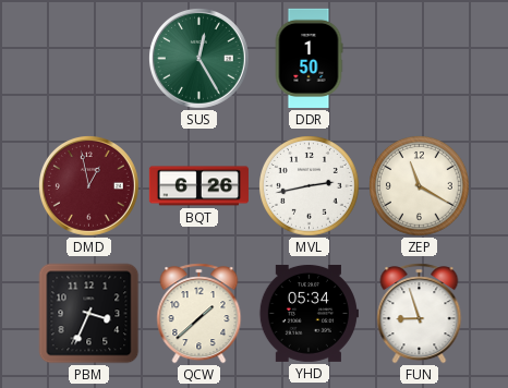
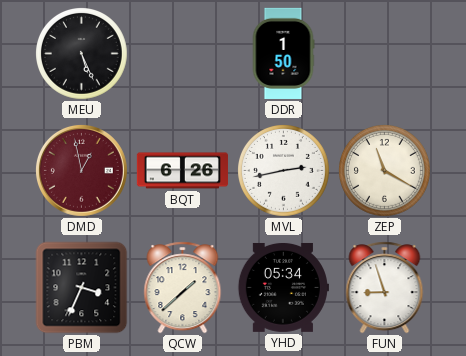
MEU: none -> 5:26 (82, 54)
SUS: 12:25 -> none (198, 58)
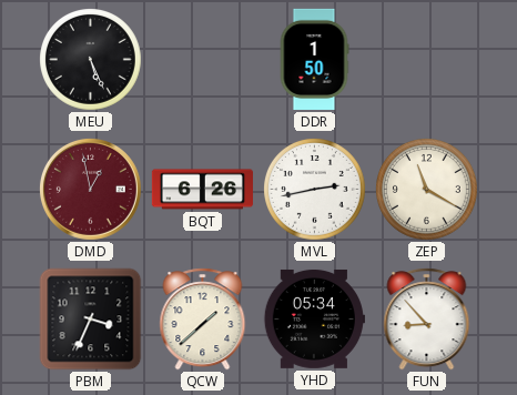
FUN: 8:57 -> 8:53 (427, 320)
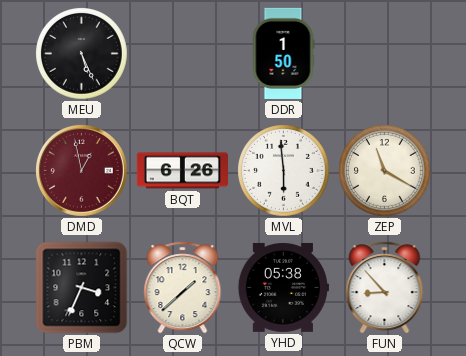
MVL: 2:43 -> 5:59 (284, 171)
YHD: 05:34 -> 05:38 (283, 287)
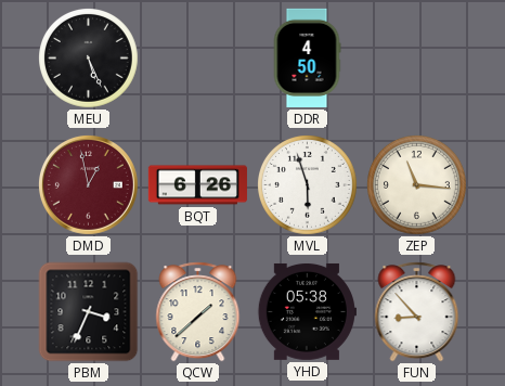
DDR: 1:50 -> 4:50 (307, 57)
MVL: 5:59 -> 5:57 (308, 185)
ZEP: 11:20 -> 11:16 (417, 185)
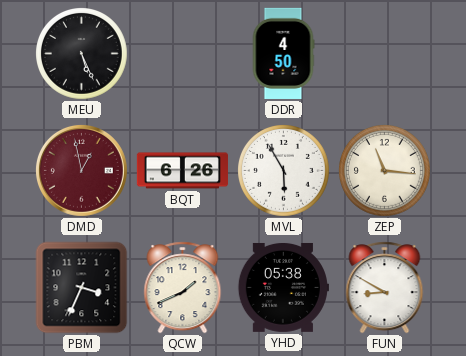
MVL: 5:57 -> 5:55 (284, 171)
QCW: 1:38 -> 1:41 (183, 288)
FUN: 8:53 -> 8:50 (385, 288)
